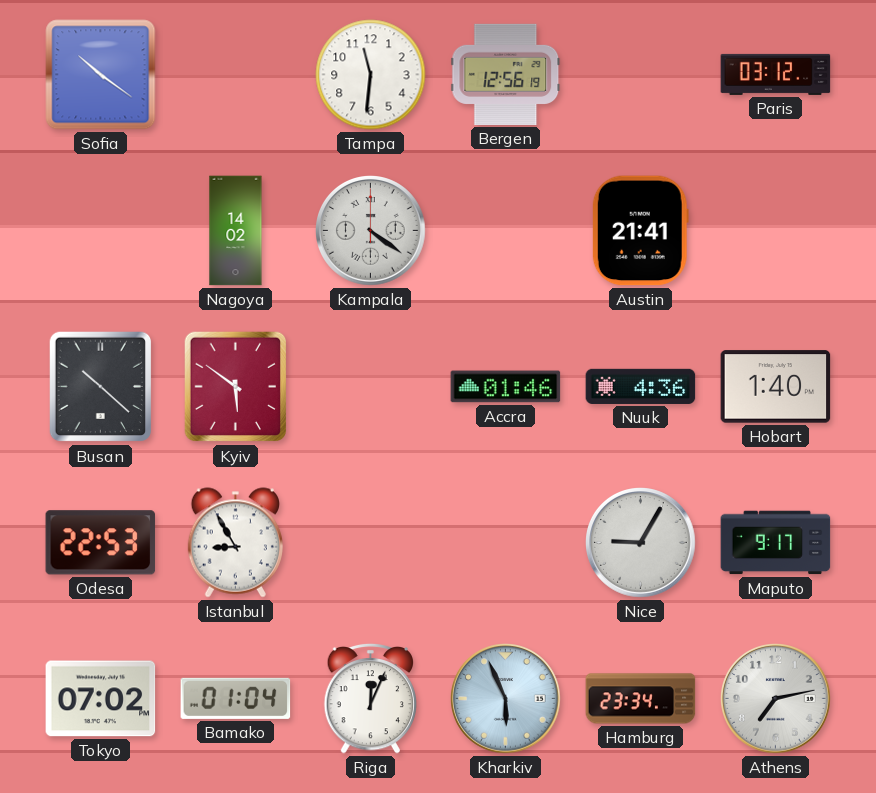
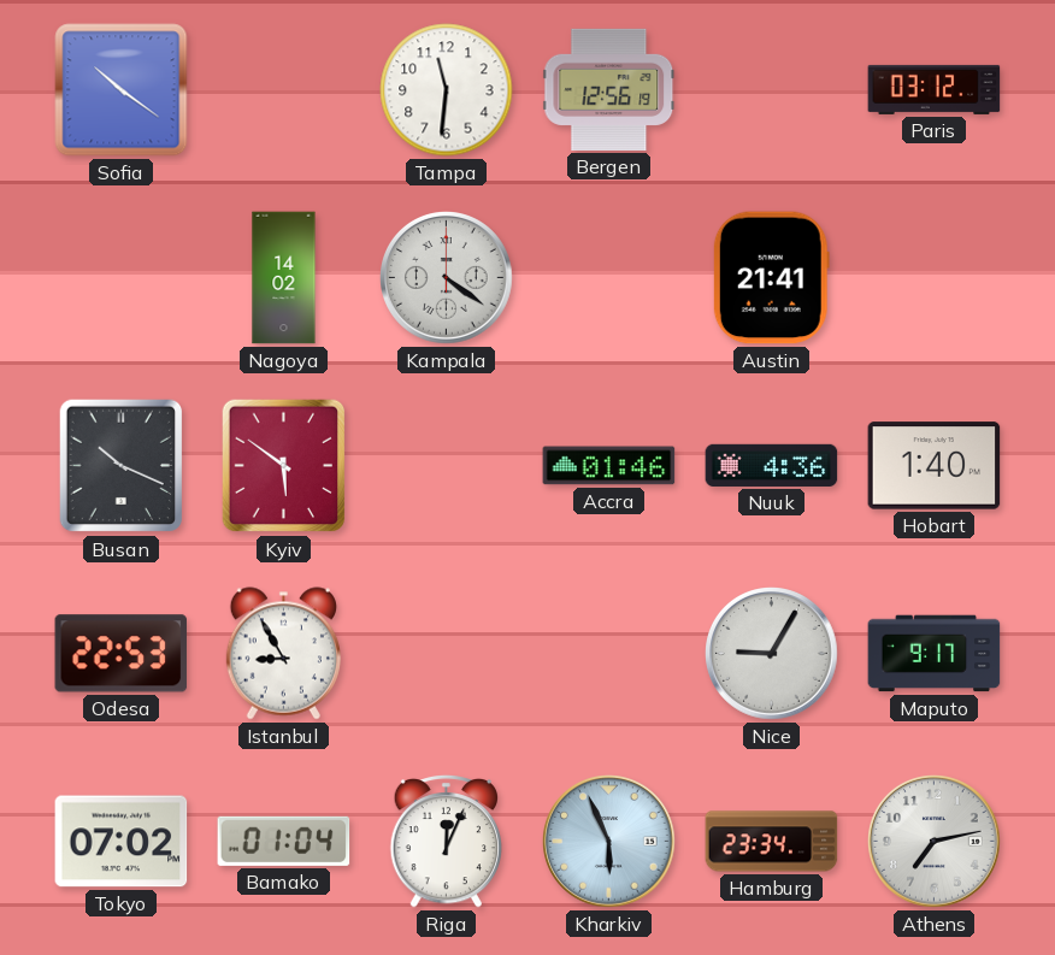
Busan: 10:22 -> 10:19 (120, 466)
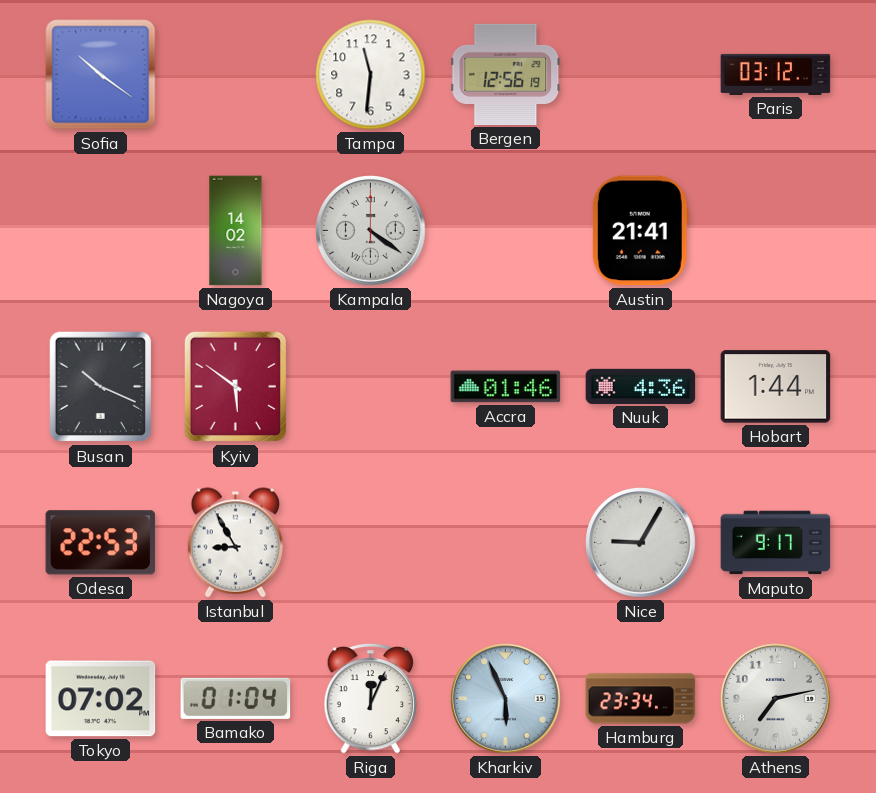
Hobart: 1:40 -> 1:44 (776, 387)
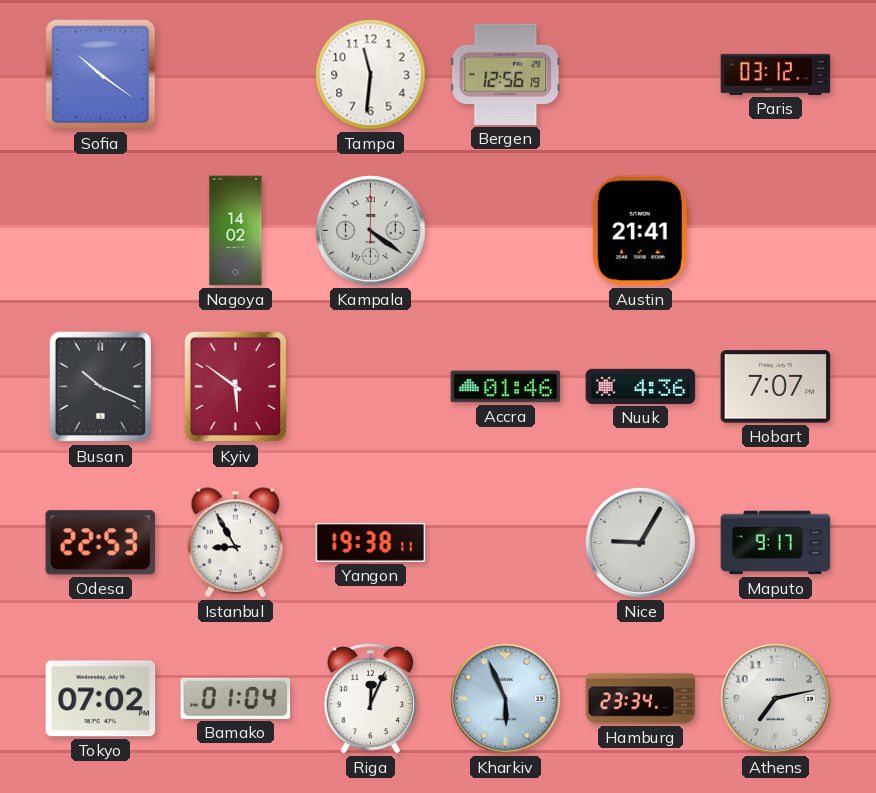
Hobart: 1:44 -> 7:07 (776, 387)
Yangon: none -> 19:38 (371, 542)
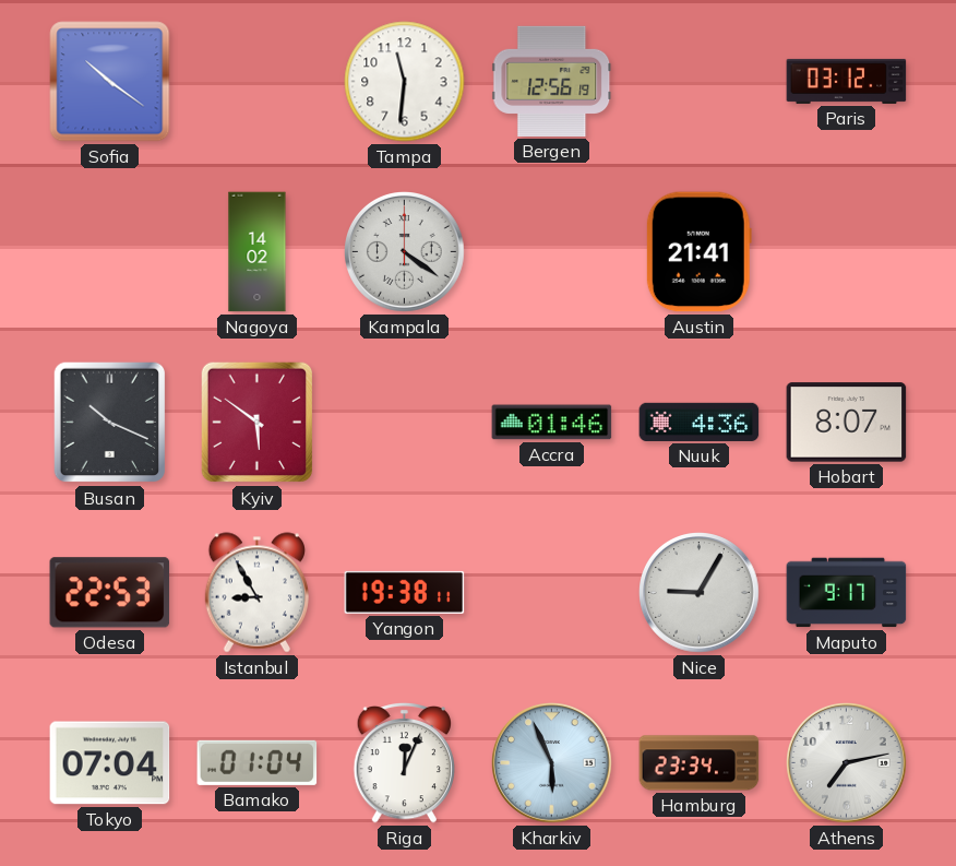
Hobart: 7:07 -> 8:07 (847, 423)
Tokyo: 07:02 -> 07:04 (110, 763)
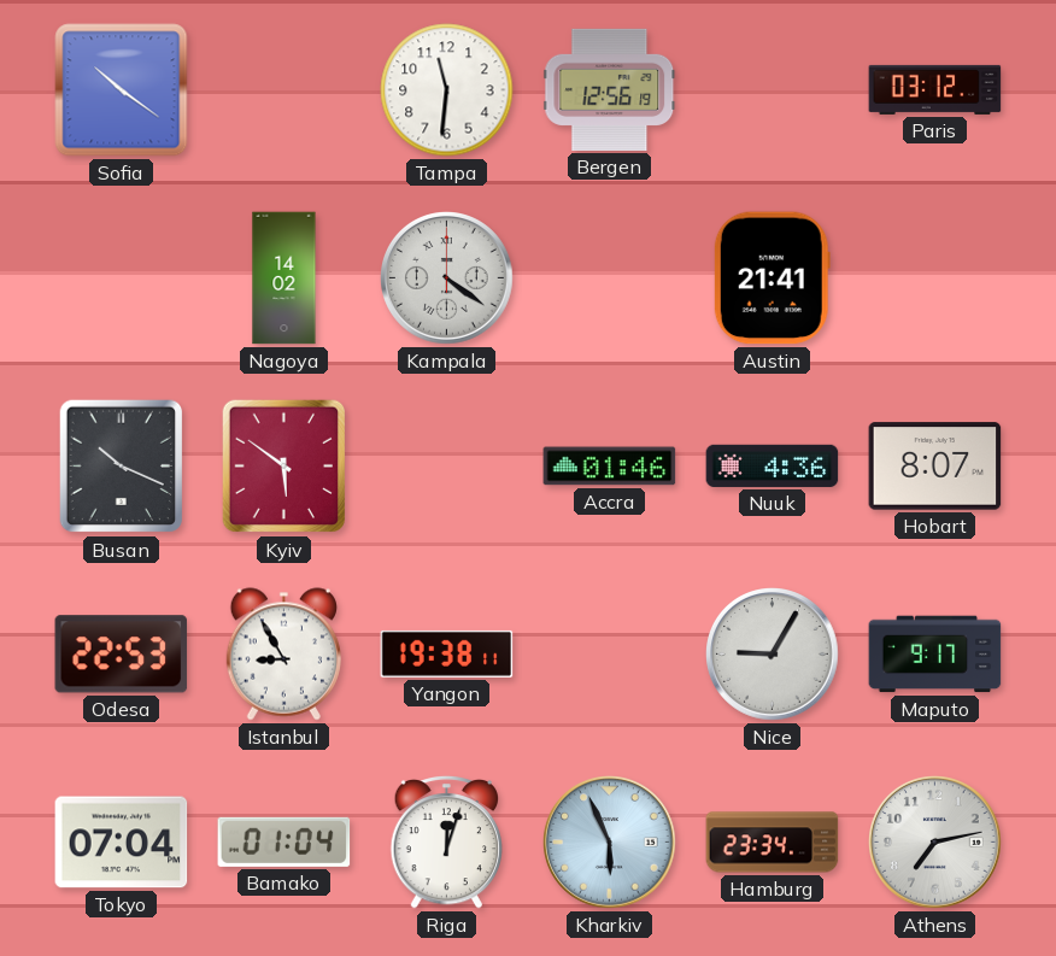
Riga: 12:04 -> 12:03 (446, 841)
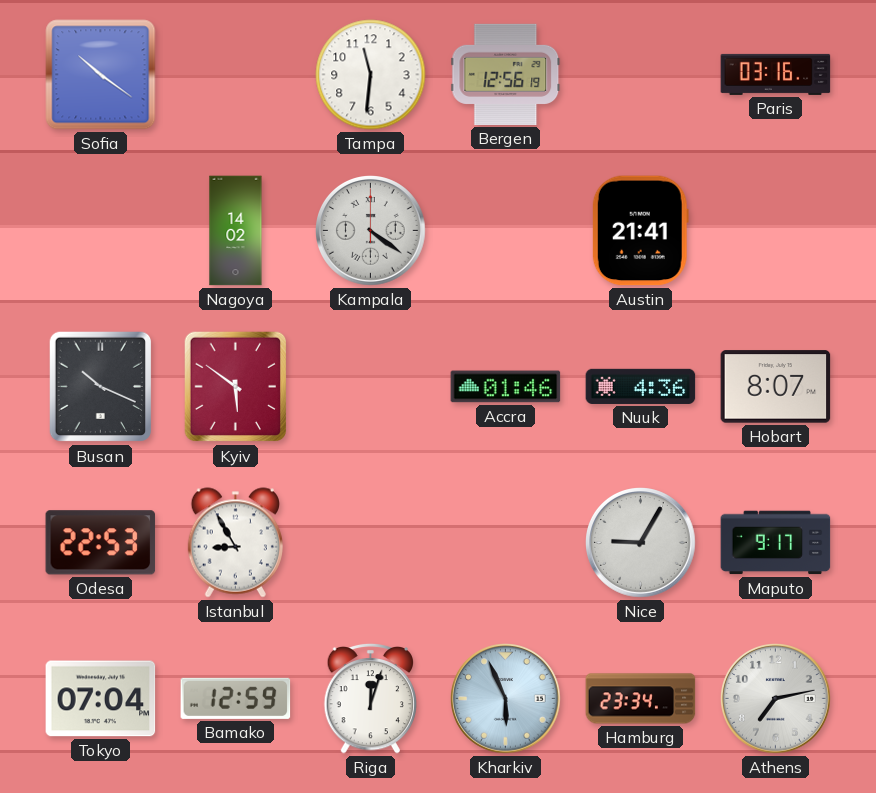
Paris: 03:12 -> 03:16 (776, 74)
Yangon: 19:38 -> none (447, 653)
Bamako: 01:04 -> 12:59 (236, 698)
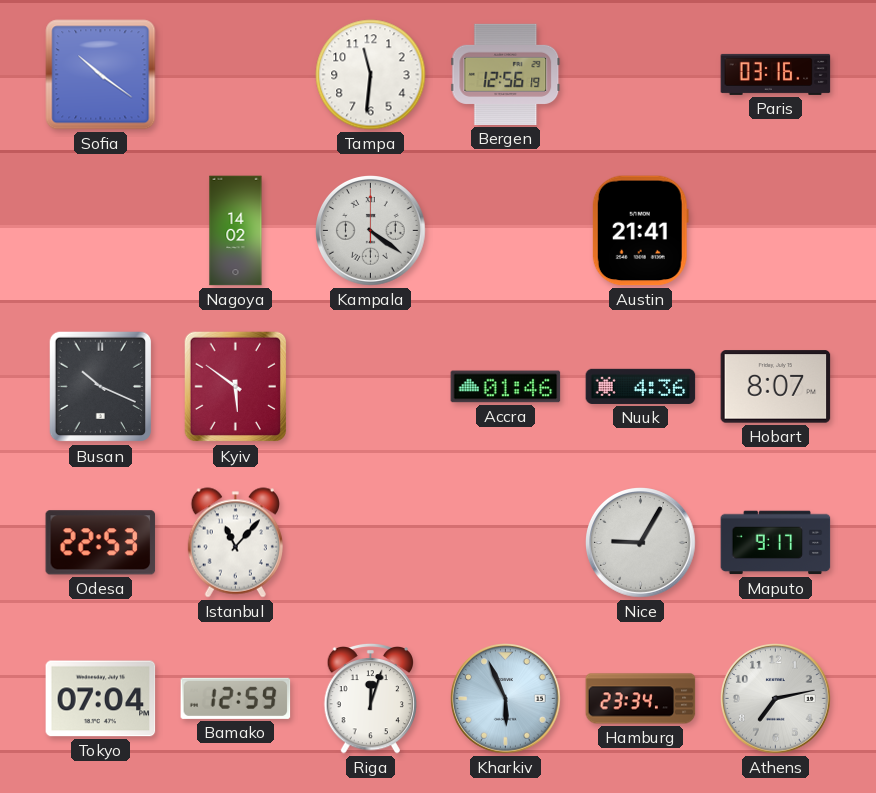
Istanbul: 8:55 -> 11:07 (235, 543)
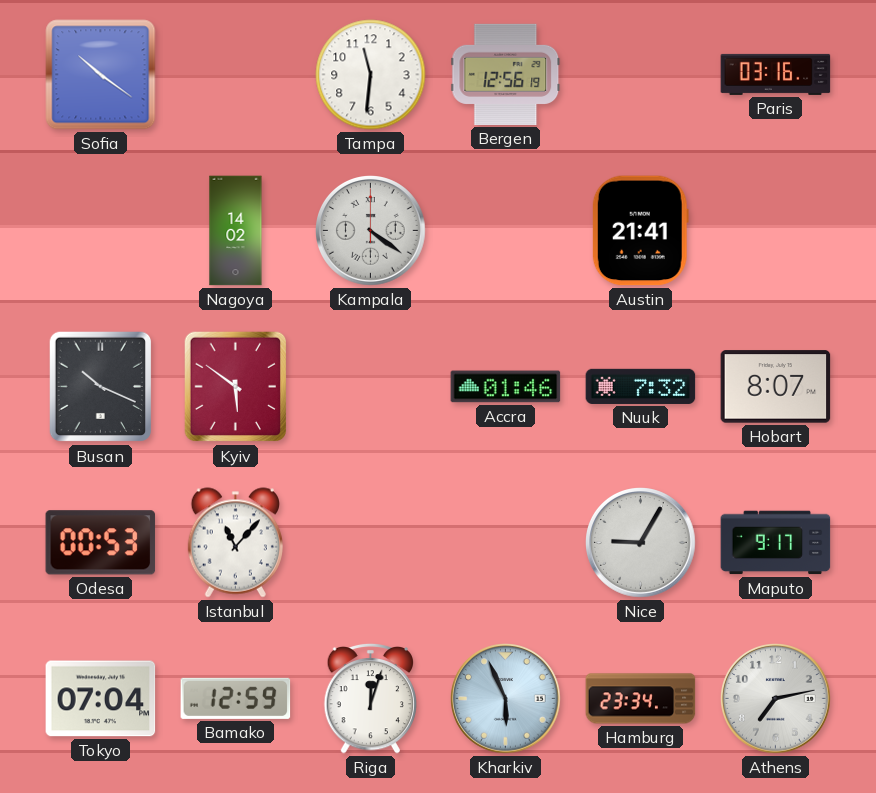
Nuuk: 4:36 -> 7:32 (641, 386)
Odesa: 22:53 -> 00:53 (101, 543)
